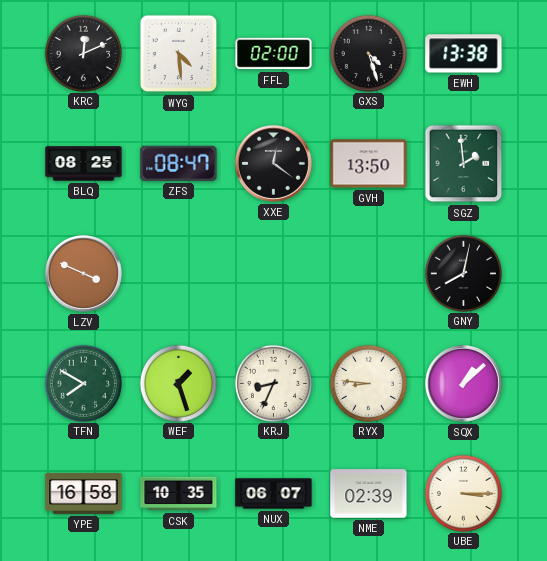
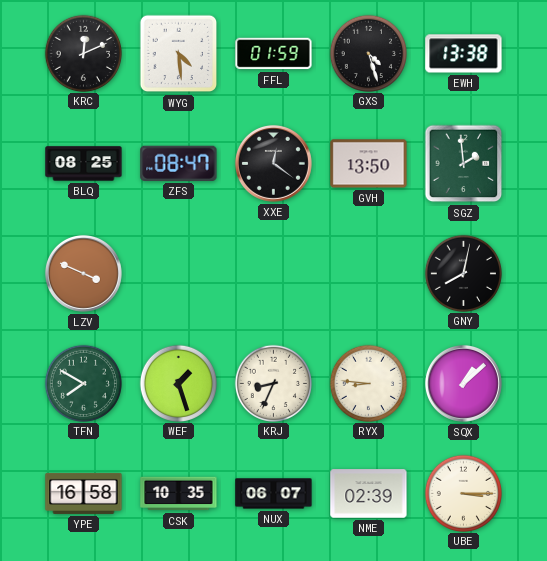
FFL: 02:00 -> 01:59 (274, 54)
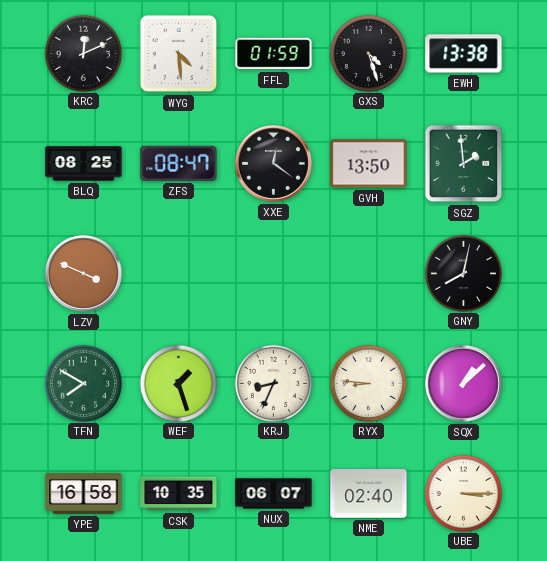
NME: 02:39 -> 02:40 (369, 494)
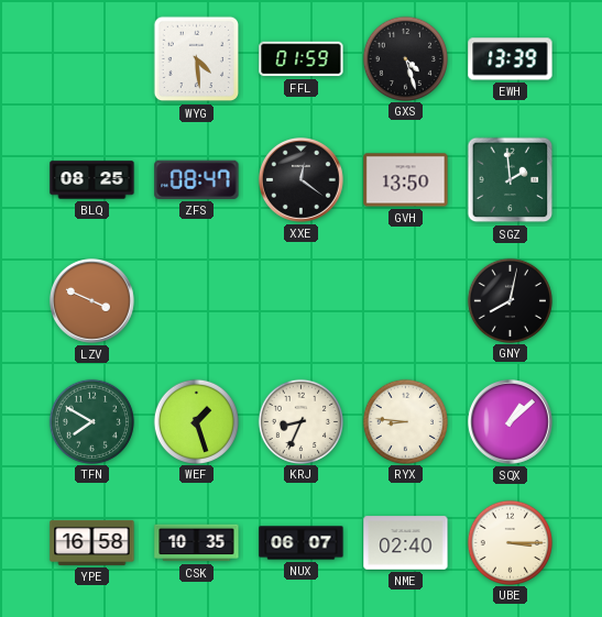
KRC: 12:11 -> none (83, 53)
EWH: 13:38 -> 13:39 (511, 59)
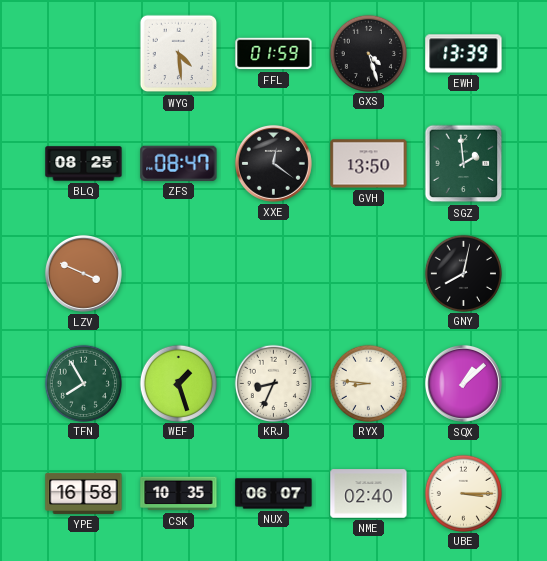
TFN: 7:50 -> 7:55 (83, 383)
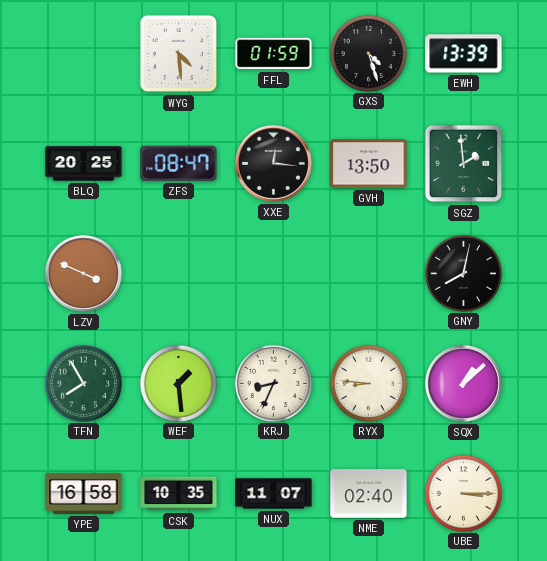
BLQ: 08:25 -> 20:25 (84, 164)
XXE: 12:21 -> 12:16 (273, 163)
WEF: 1:27 -> 1:29 (178, 383)
NUX: 06:07 -> 11:07 (274, 494)
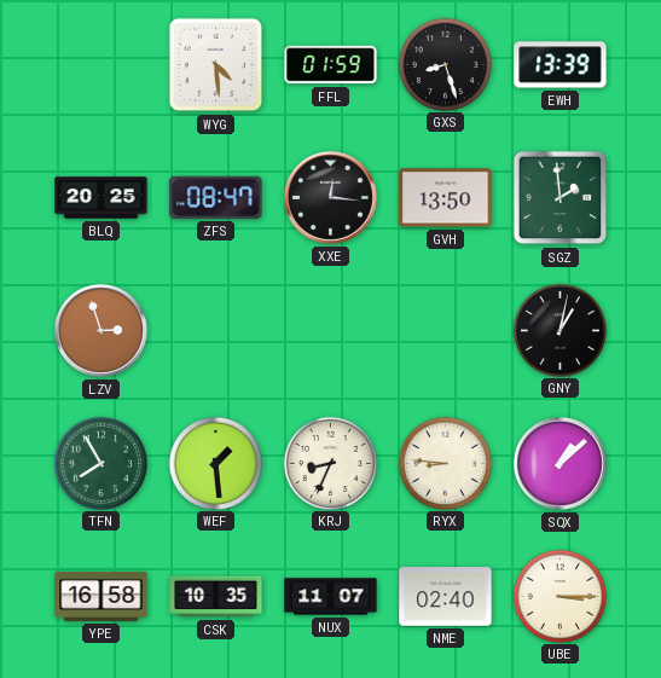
GXS: 4:27 -> 8:27 (445, 64)
LZV: 3:49 -> 2:57 (100, 330)
GNY: 8:02 -> 1:02 (559, 330)
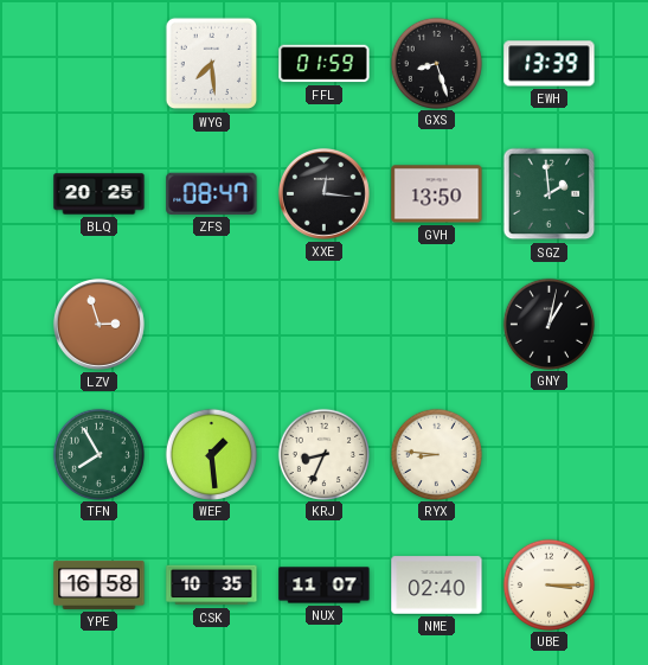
WYG: 4:29 -> 7:29 (212, 64)
SQX: 1:08 -> none (559, 463)
